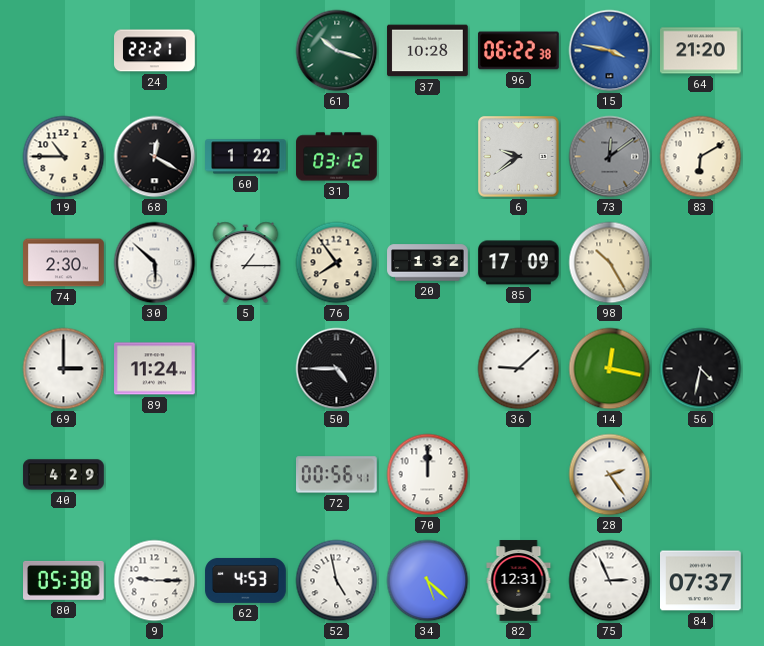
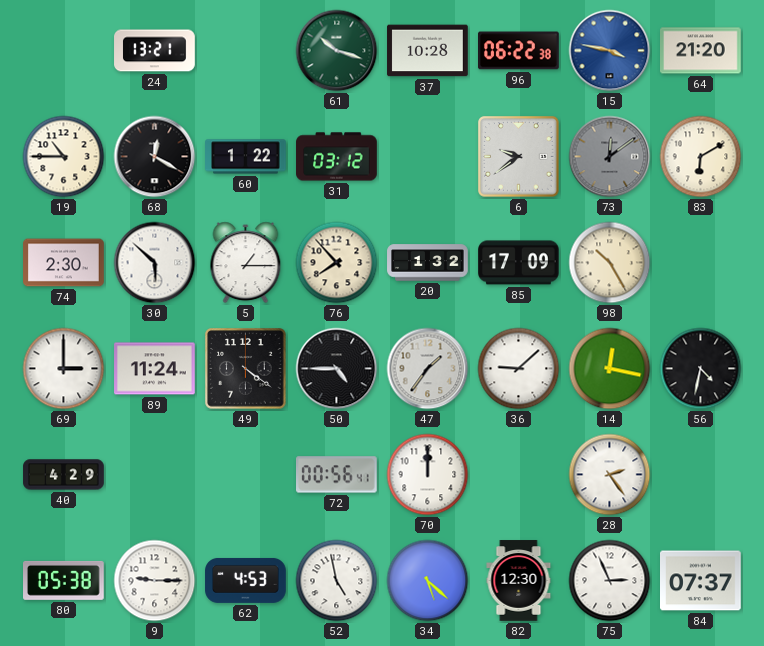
24: 22:21 -> 13:21 (155, 51)
76: 7:54 -> 7:53 (337, 263)
49: none -> 4:21 (246, 369)
47: none -> 1:36 (428, 369)
82: 12:31 -> 12:30 (519, 581)
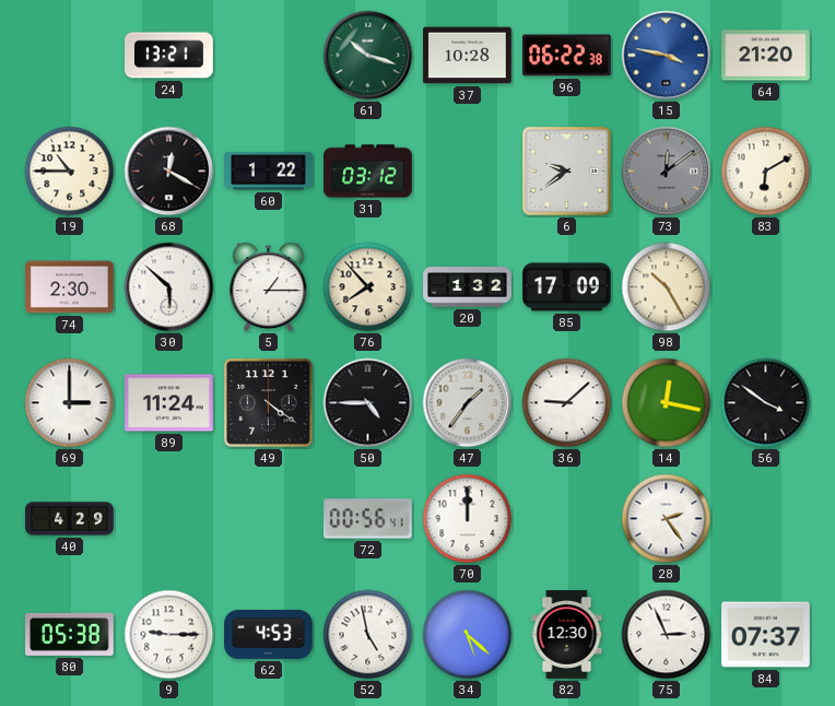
56: 4:32 -> 3:51 (766, 403)
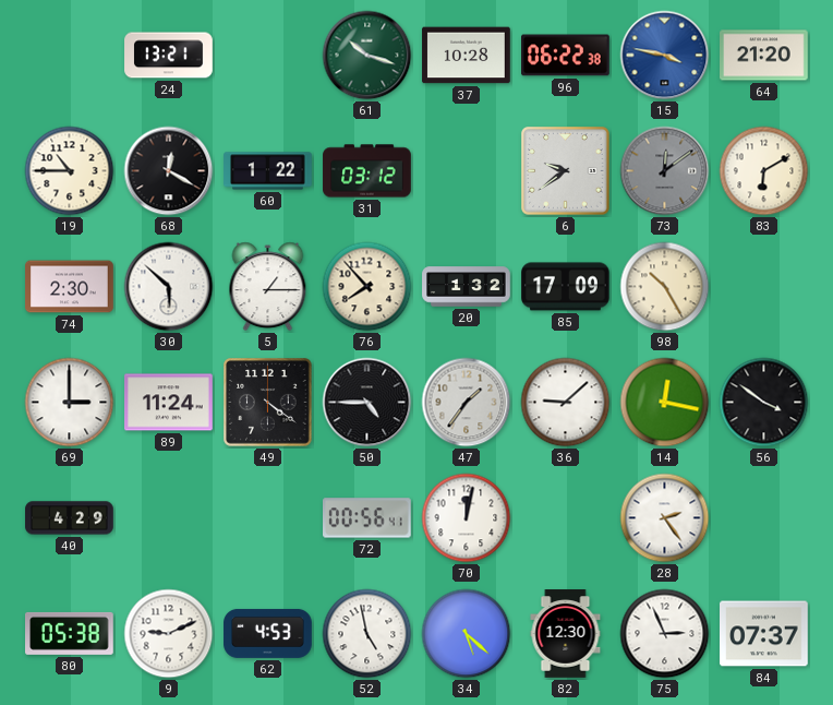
70: 12:00 -> 12:02 (467, 518)
9: 9:15 -> 9:11 (169, 634)
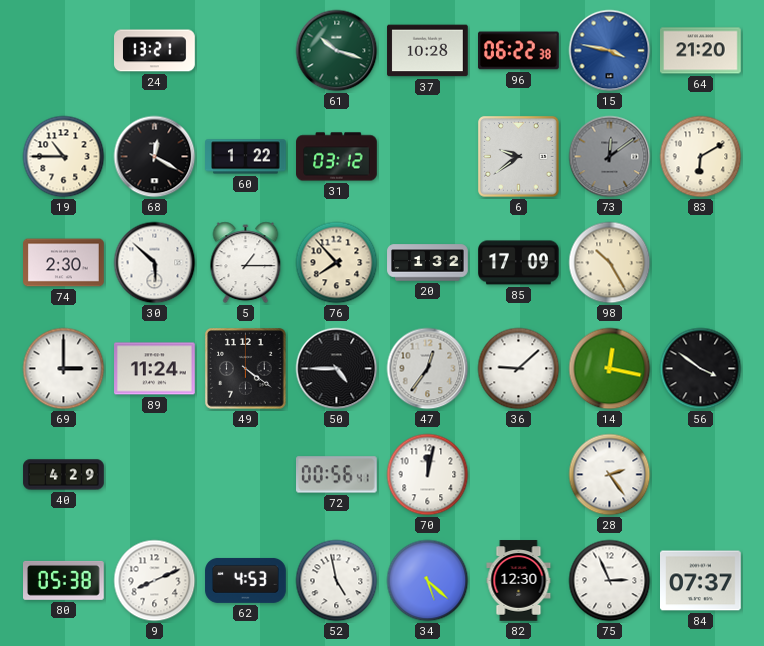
47: 1:36 -> 12:36 (428, 369)
9: 9:11 -> 8:11 (155, 581)
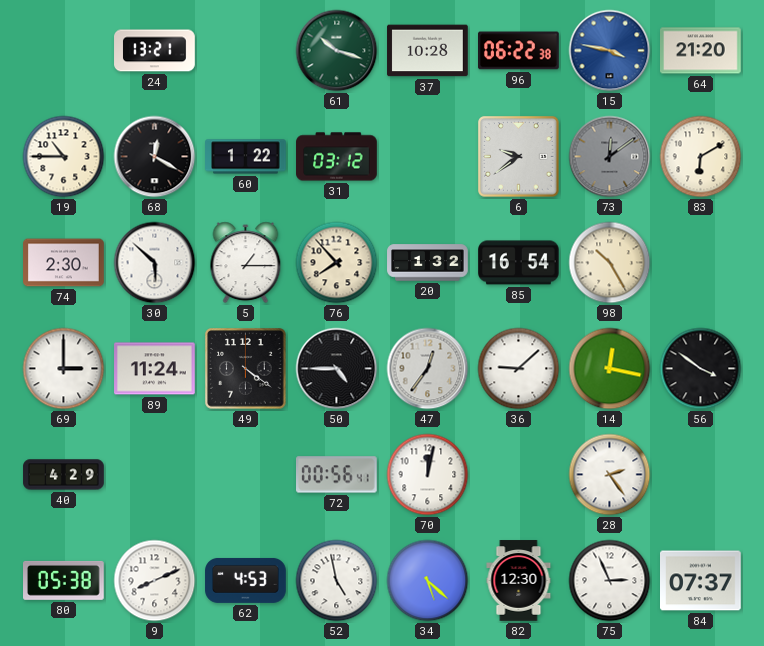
85: 17:09 -> 16:54 (519, 263)
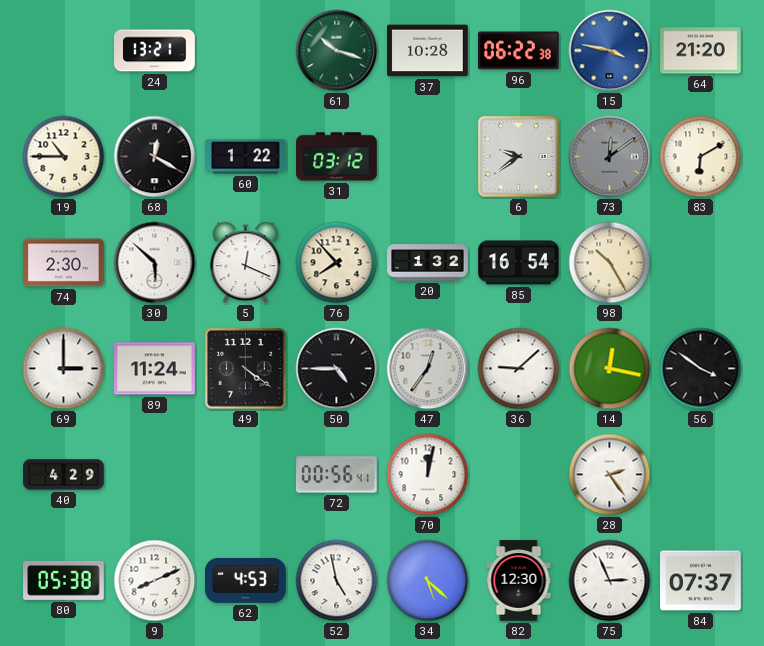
5: 1:15 -> 12:19 (246, 263)
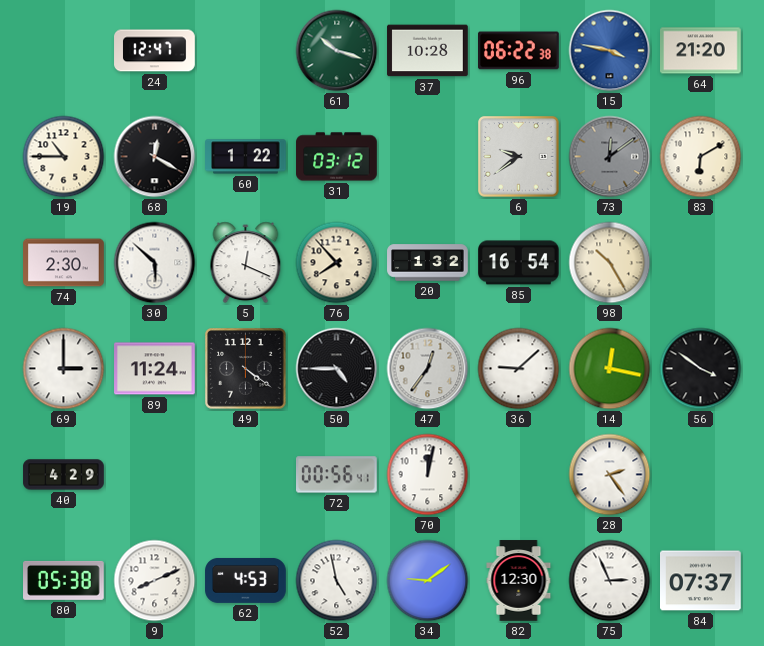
24: 13:21 -> 12:47 (155, 51)
34: 5:22 -> 9:09 (428, 581)
